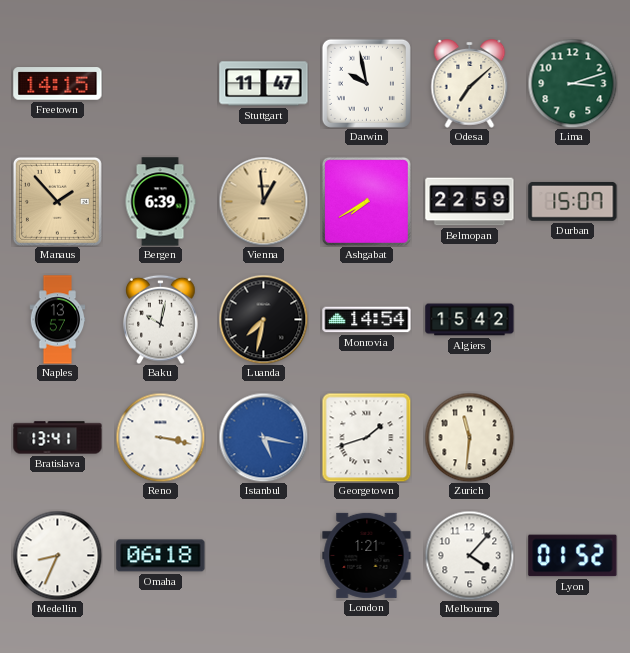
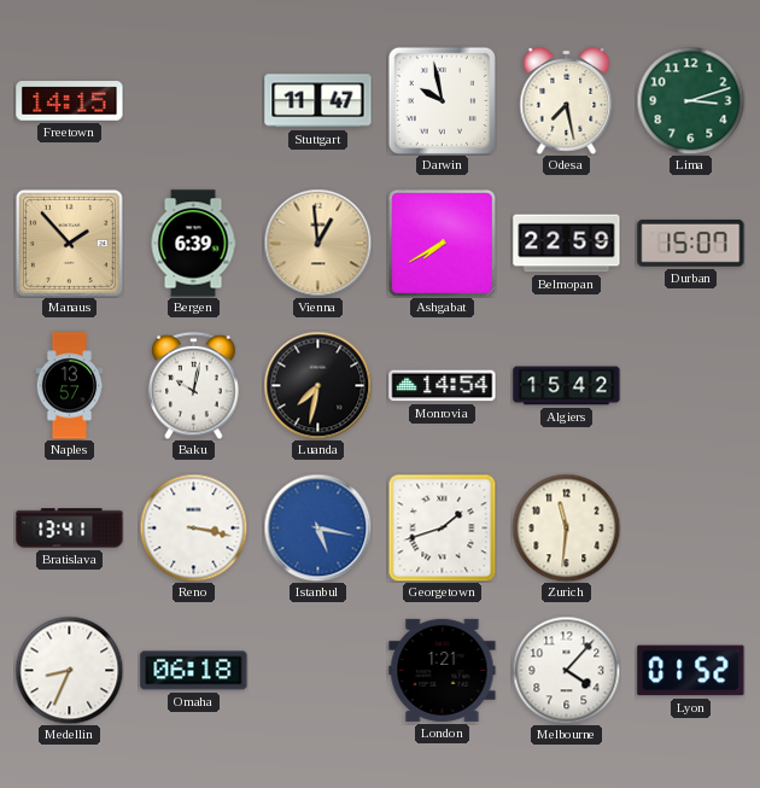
Odesa: 7:08 -> 7:28 (567, 101)
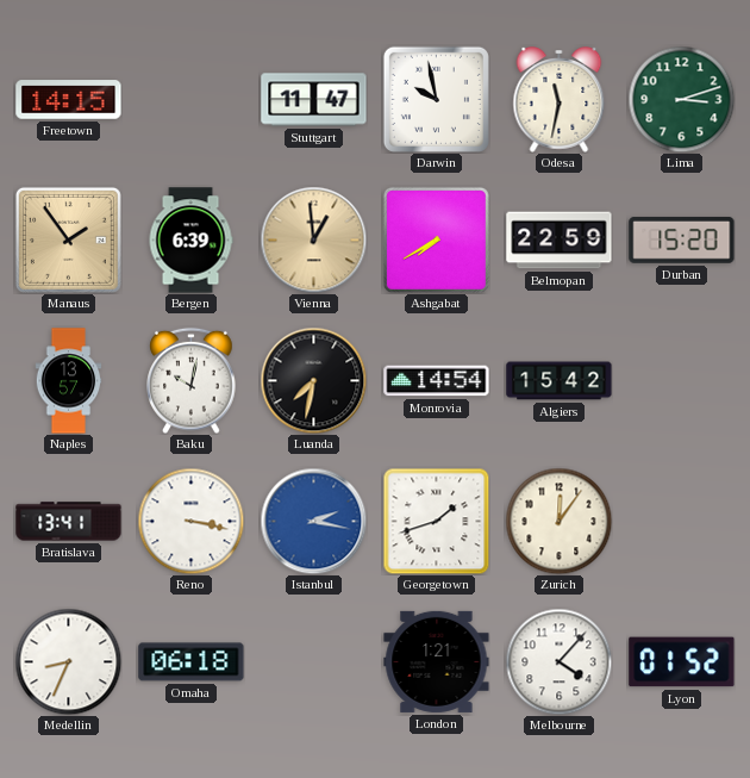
Odesa: 7:28 -> 11:32 (560, 100)
Manaus: 1:53 -> 1:54 (68, 239)
Durban: 15:07 -> 15:20 (682, 239)
Istanbul: 5:17 -> 2:17 (313, 521)
Zurich: 11:31 -> 12:06 (558, 521)
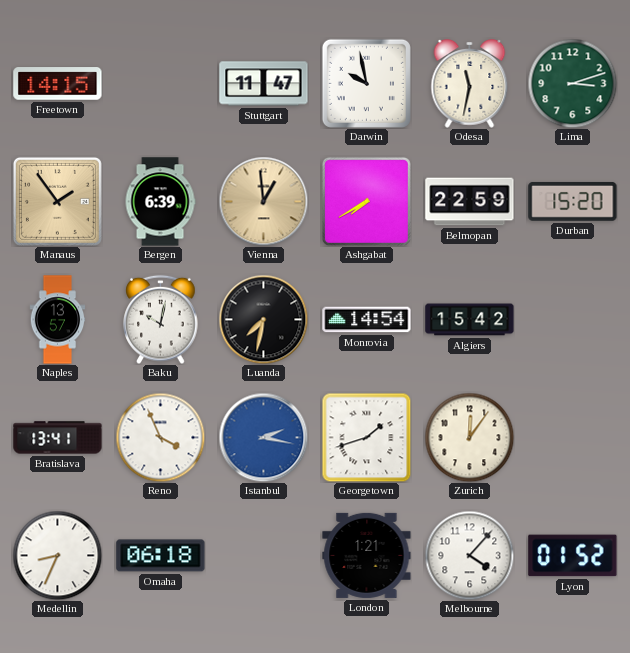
Reno: 3:17 -> 3:56 (160, 437)
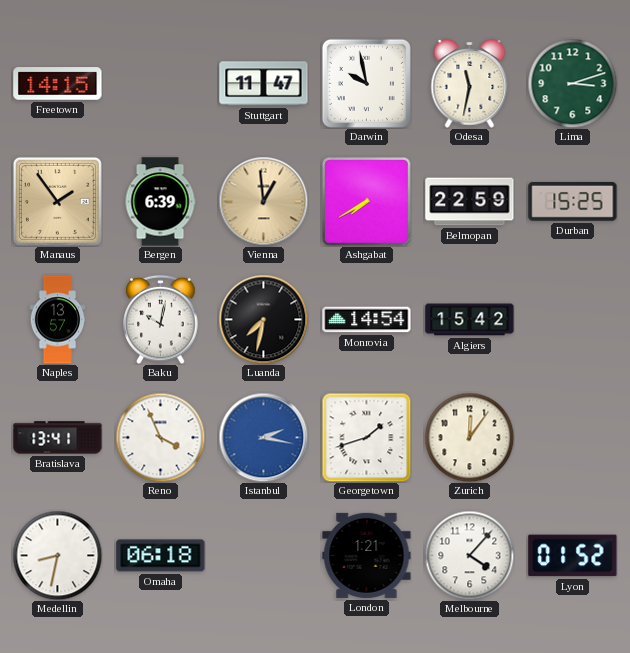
Durban: 15:20 -> 15:25 (573, 201)
Medellin: 8:34 -> 8:32 (57, 555)
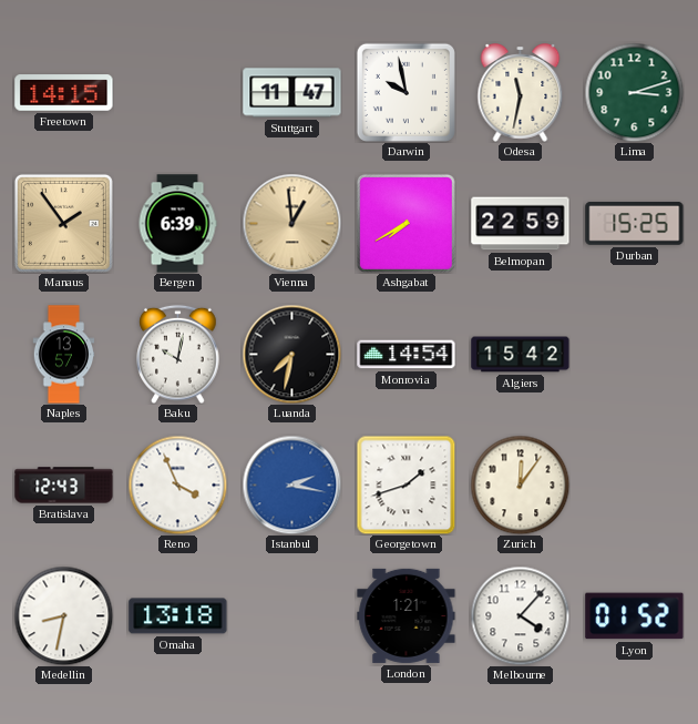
Bratislava: 13:41 -> 12:43 (64, 486)
Omaha: 06:18 -> 13:18 (178, 616)
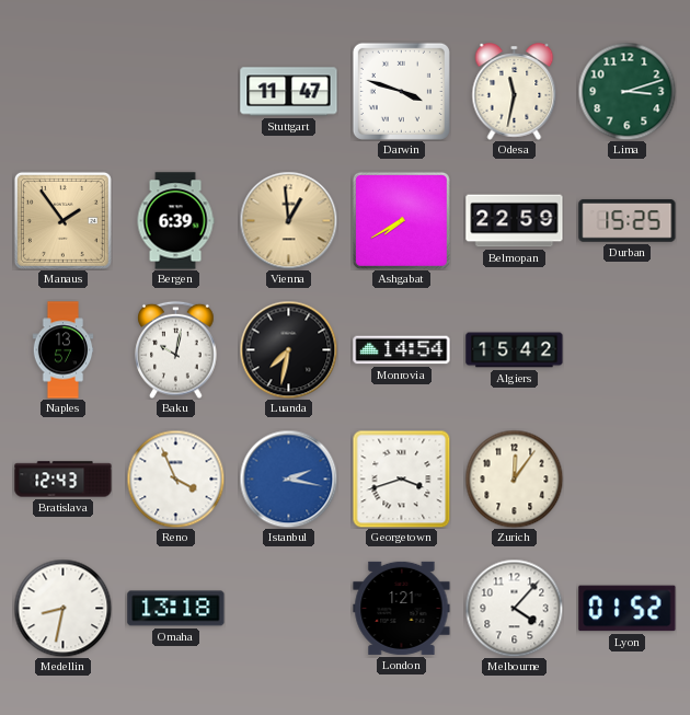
Freetown: 14:15 -> none (64, 93)
Darwin: 9:58 -> 3:48 (401, 91)
Georgetown: 1:42 -> 3:42 (401, 478)
